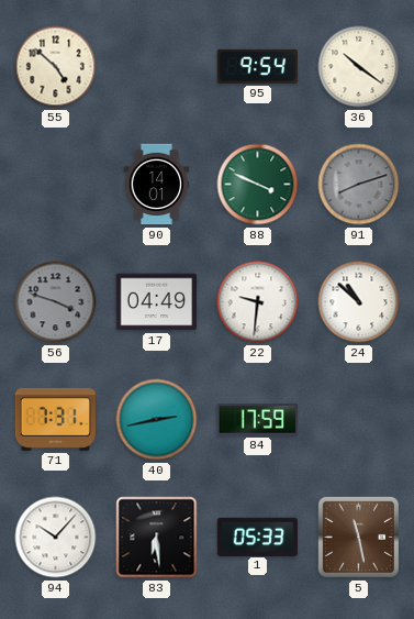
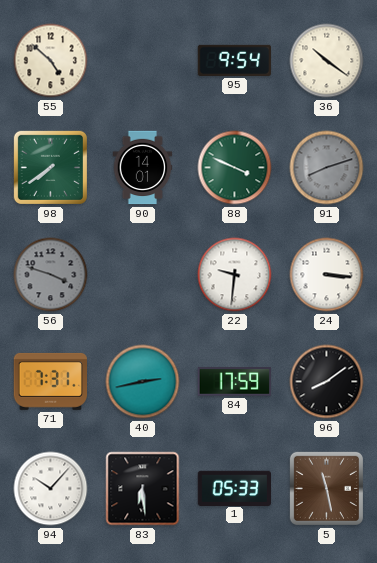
98: none -> 7:39 (50, 167)
17: 04:49 -> none (157, 302)
24: 10:52 -> 3:16 (327, 275)
96: none -> 8:09 (327, 382)
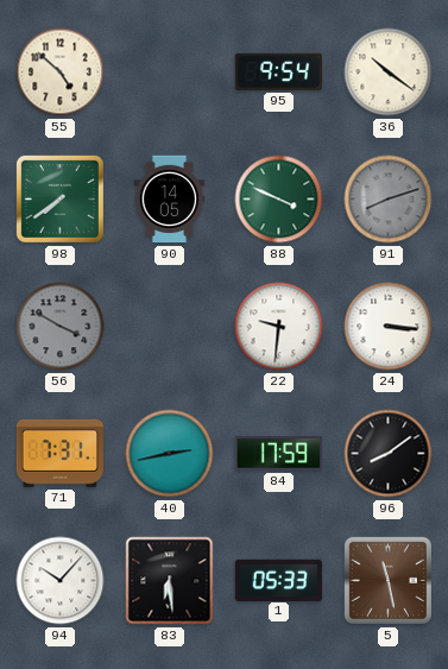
90: 14:01 -> 14:05 (170, 200)
56: 3:48 -> 3:50 (61, 327)
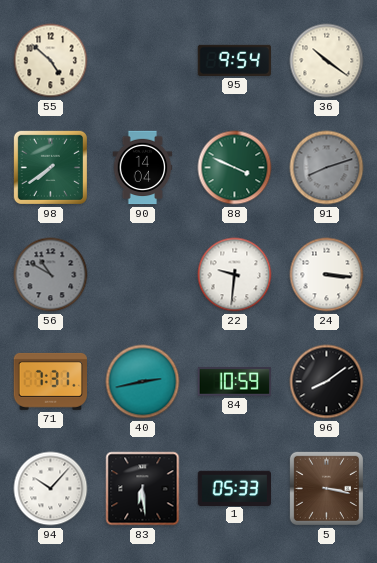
90: 14:05 -> 14:04 (143, 168)
56: 3:50 -> 10:50 (51, 275)
84: 17:59 -> 10:59 (235, 382)
5: 11:28 -> 3:17 (326, 488)
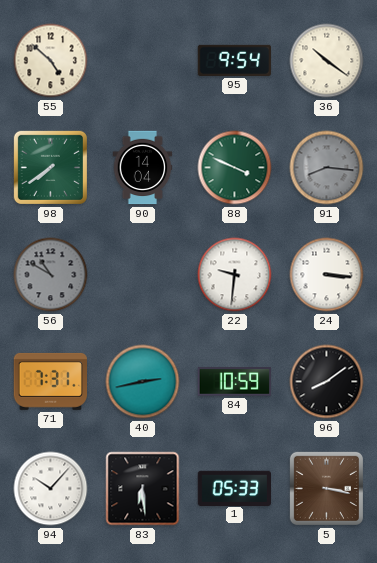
91: 8:12 -> 8:16 (327, 168)
